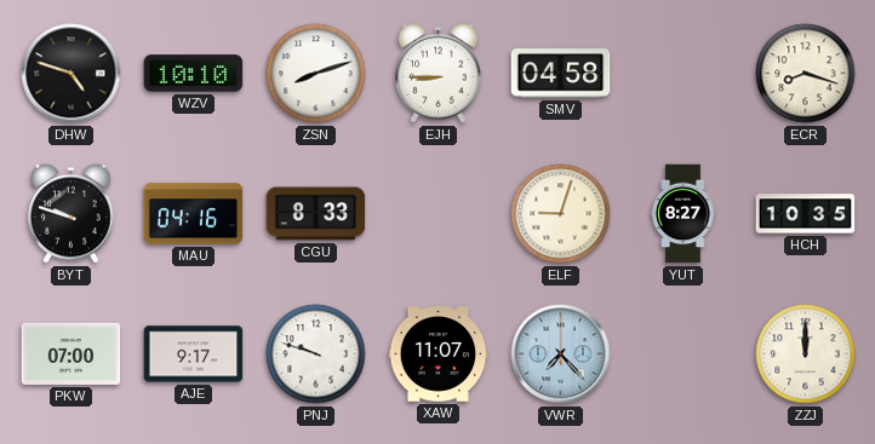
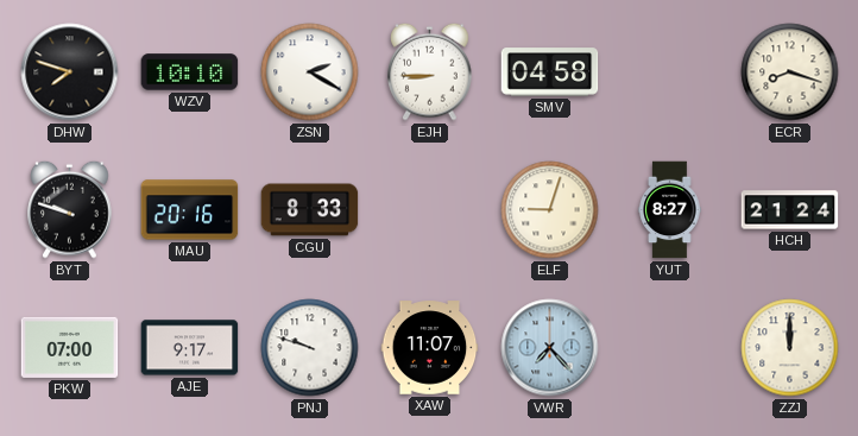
DHW: 4:48 -> 7:48 (70, 72)
ZSN: 8:12 -> 2:20 (310, 72)
MAU: 04:16 -> 20:16 (190, 210)
HCH: 10:35 -> 21:24 (790, 210)
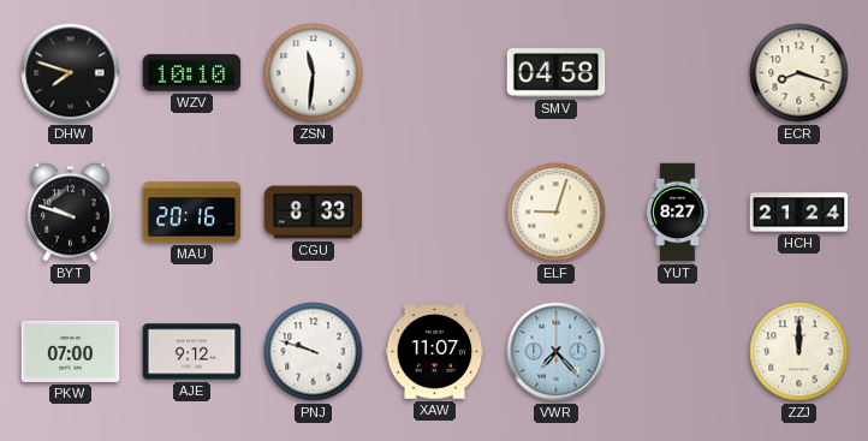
ZSN: 2:20 -> 11:31 (314, 73)
EJH: 8:45 -> none (430, 71)
AJE: 9:17 -> 9:12 (192, 352)
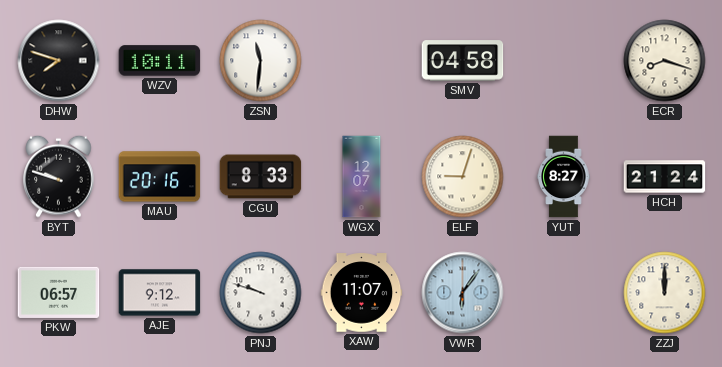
WZV: 10:10 -> 10:11 (160, 61)
WGX: none -> 12:07 (362, 177)
PKW: 07:00 -> 06:57 (59, 292)
VWR: 7:23 -> 6:06 (463, 293)
